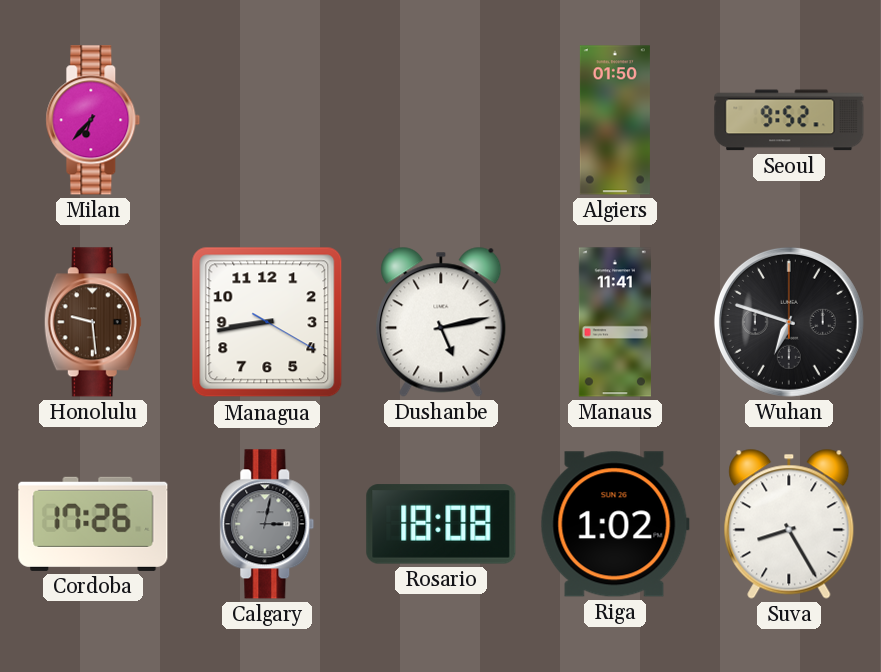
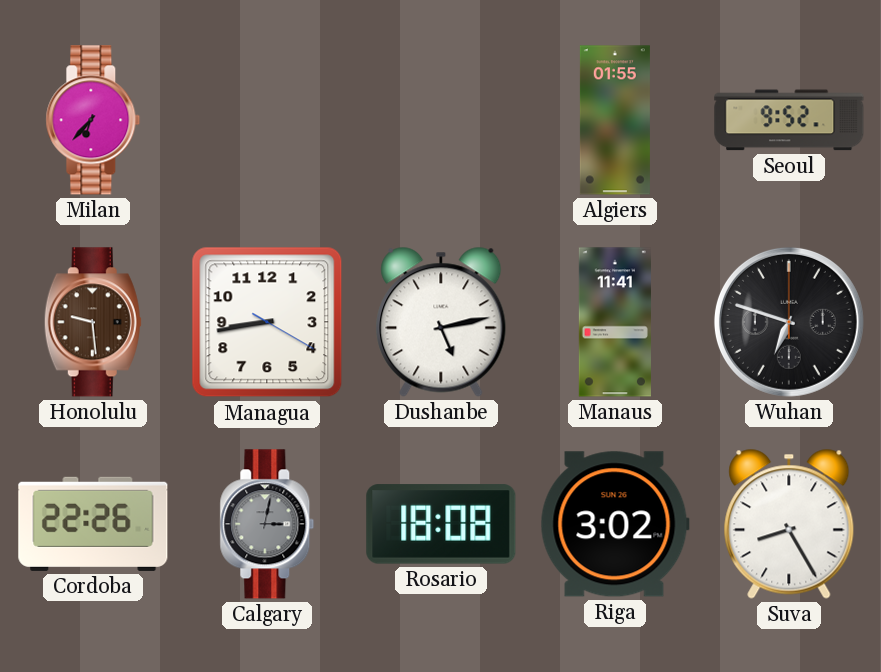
Algiers: 01:50 -> 01:55 (615, 120)
Cordoba: 17:26 -> 22:26 (93, 524)
Riga: 1:02 -> 3:02 (615, 524)
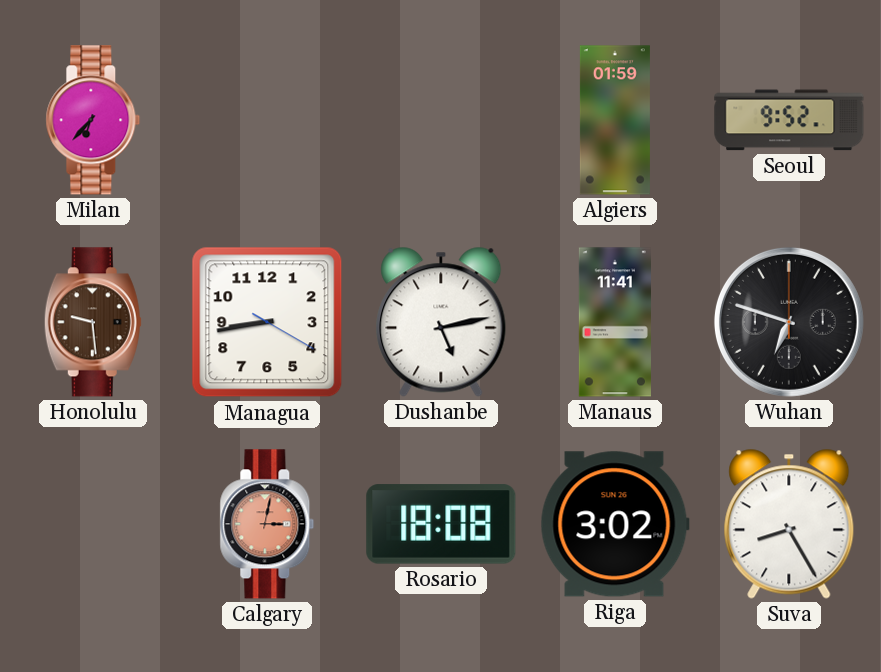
Algiers: 01:55 -> 01:59 (615, 120)
Cordoba: 22:26 -> none (93, 524)
Calgary dial: grey -> salmon (267, 524)
